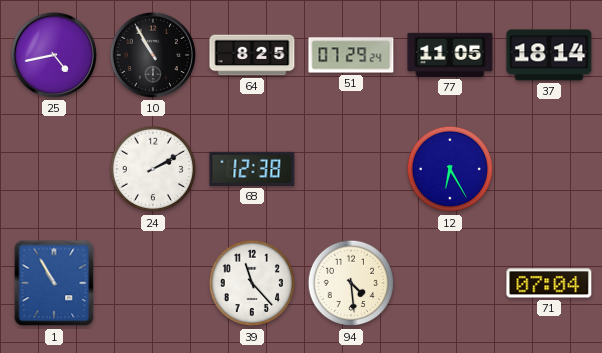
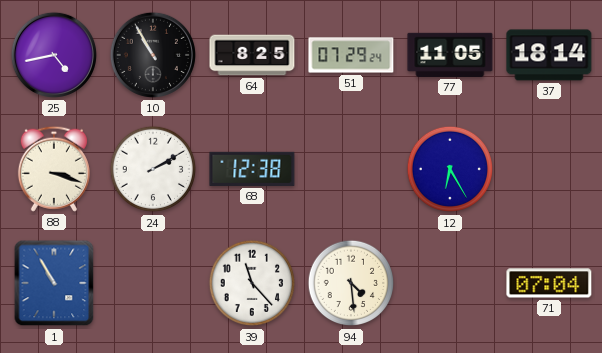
88: none -> 3:18 (54, 169)
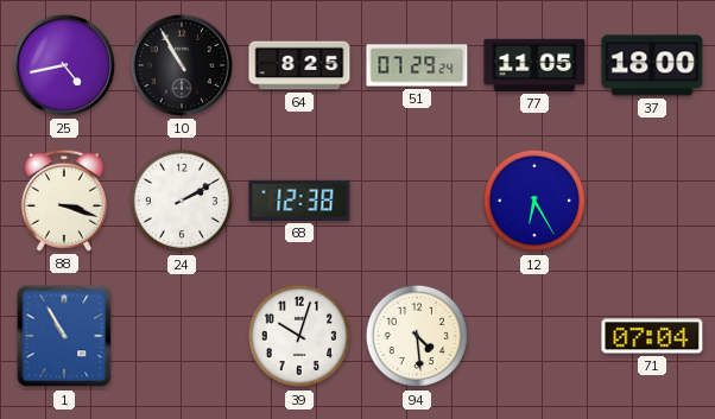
37: 18:14 -> 18:00 (652, 65)
39: 11:23 -> 10:03 (299, 336)
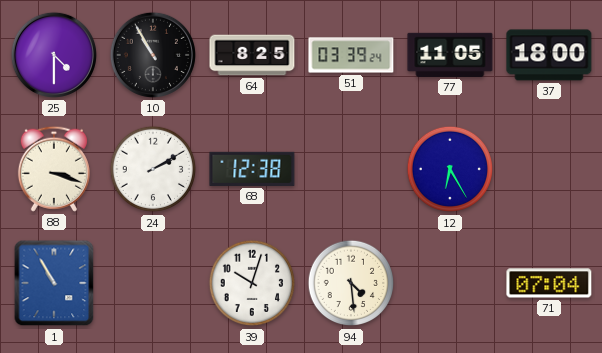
25: 4:43 -> 4:30 (54, 55)
51: 07:29 -> 03:39 (351, 55)
